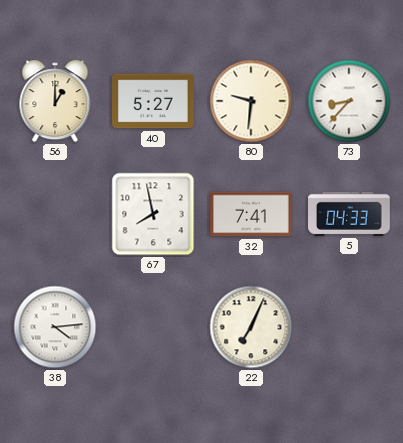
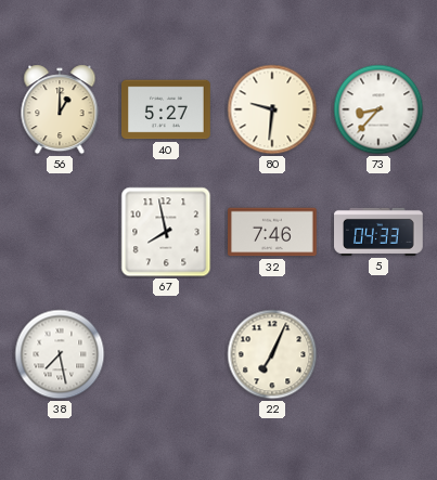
32: 7:41 -> 7:46 (273, 232)
38: 4:14 -> 7:28 (60, 354)
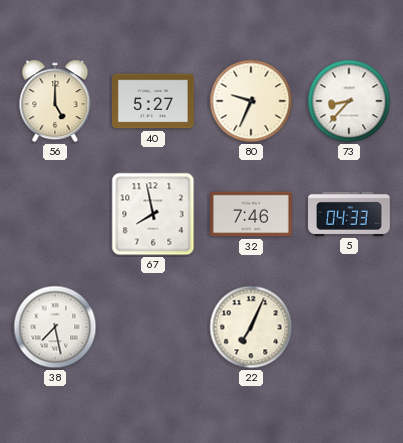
56: 1:00 -> 5:00 (55, 101)
80: 9:31 -> 9:34 (251, 101)
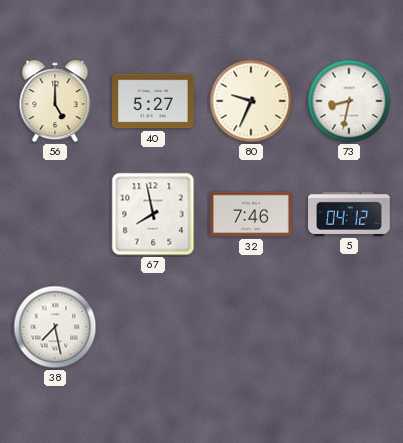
73: 8:37 -> 8:32 (349, 101)
5: 04:33 -> 04:12 (350, 214)
22: 7:04 -> none (251, 327)
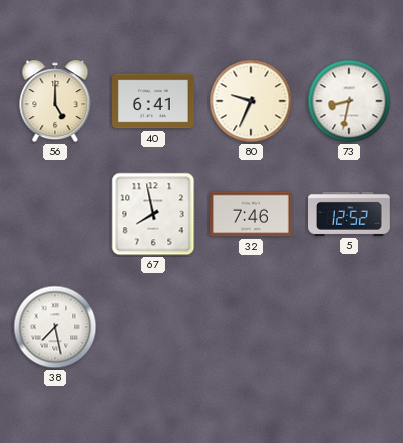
40: 5:27 -> 6:41 (154, 101)
5: 04:12 -> 12:52 (350, 214)
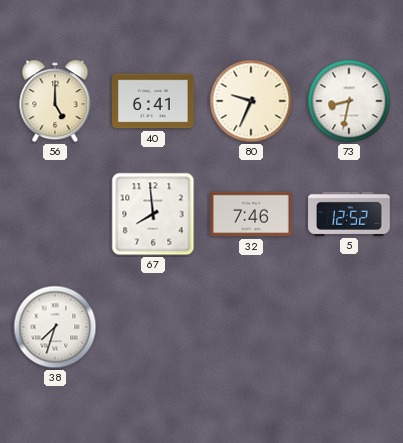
67: 7:58 -> 7:59 (153, 214)
38: 7:28 -> 7:33 (55, 327)
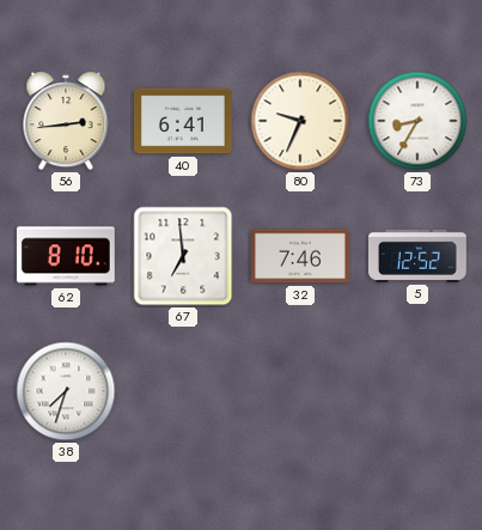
56: 5:00 -> 2:44 (66, 121)
73: 8:32 -> 8:35 (417, 121)
62: none -> 8:10 (67, 256)
67: 7:59 -> 6:59 (183, 256)
